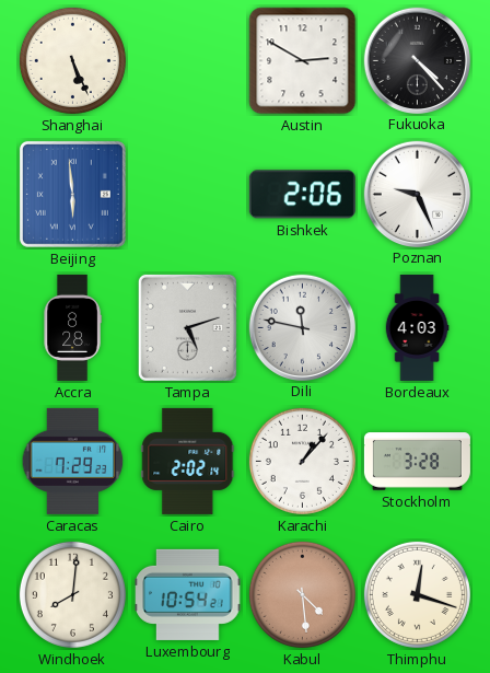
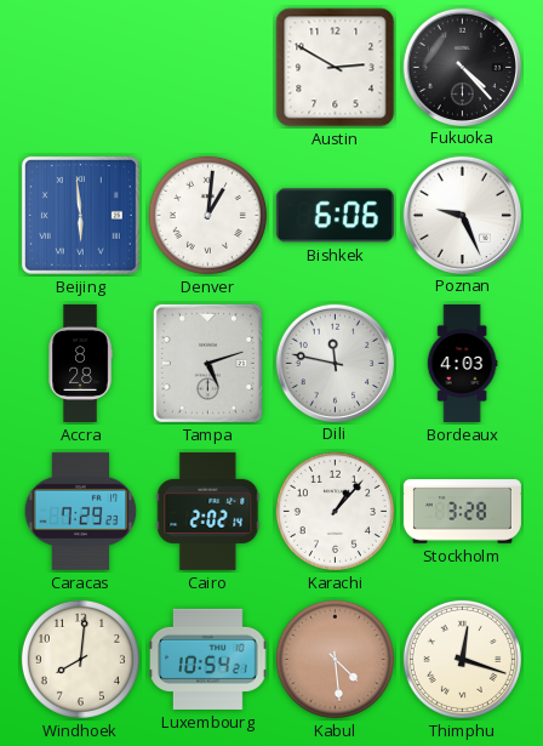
Shanghai: 5:26 -> none (72, 60)
Denver: none -> 1:01 (207, 215)
Bishkek: 2:06 -> 6:06 (335, 216)
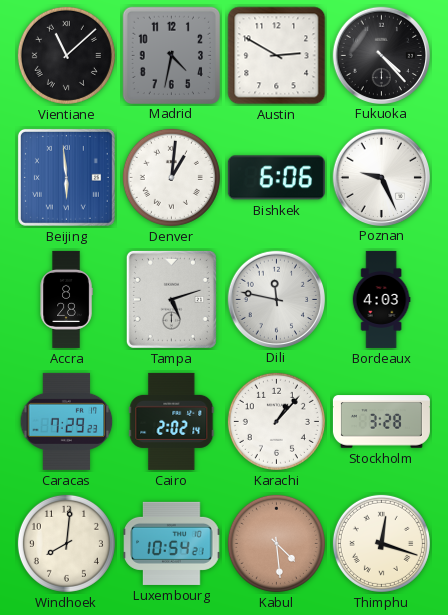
Vientiane: none -> 11:08 (66, 55)
Madrid: none -> 4:32 (171, 55)
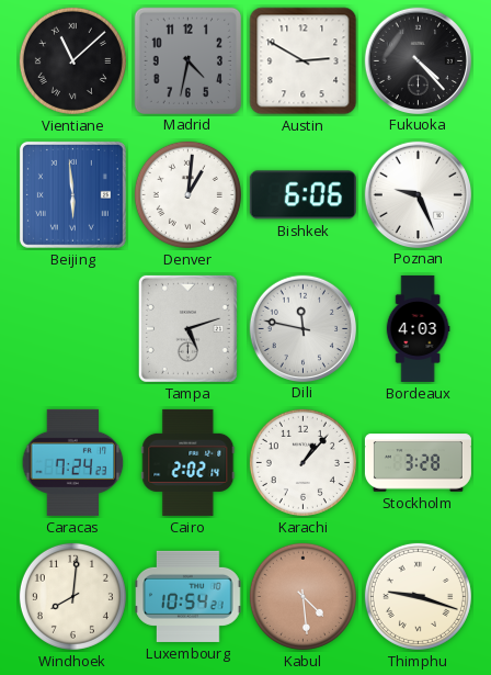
Accra: 8:28 -> none (66, 299)
Caracas: 7:29 -> 7:24 (73, 462)
Thimphu: 12:18 -> 9:18 (418, 596)
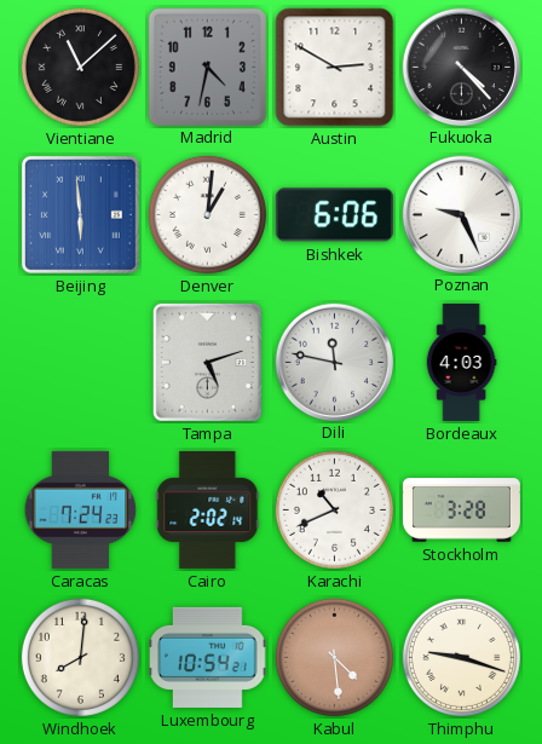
Karachi: 1:07 -> 10:41 (334, 509)
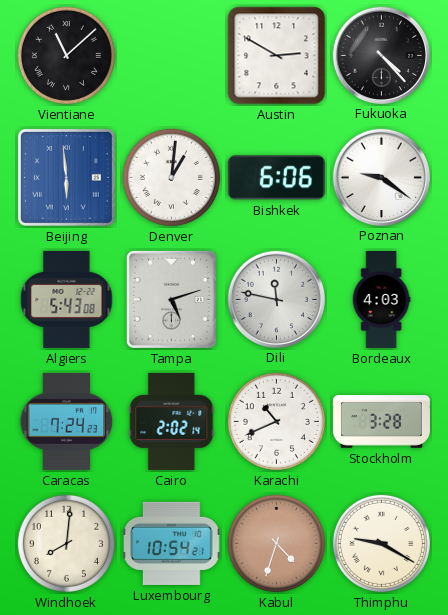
Madrid: 4:32 -> none (207, 67)
Poznan: 9:26 -> 9:21 (381, 177)
Algiers: none -> 5:43 (67, 299)
Kabul: 4:29 -> 4:33 (276, 543)
Thimphu: 9:18 -> 9:20 (381, 543)
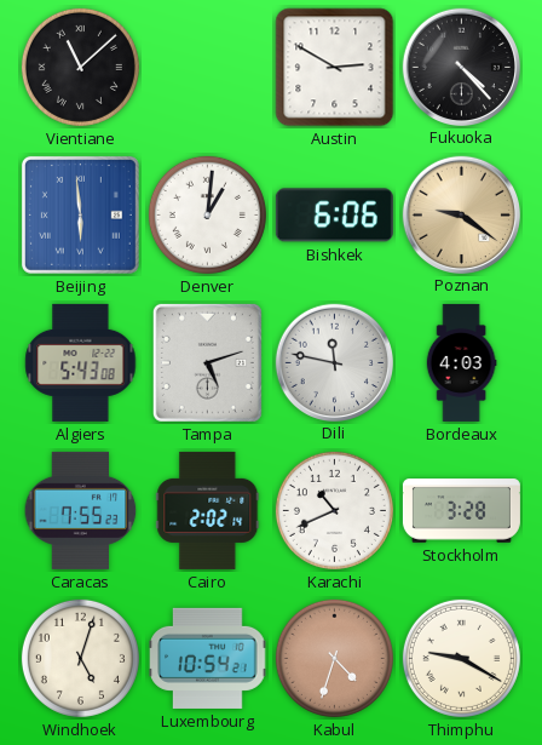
Poznan dial: white -> champagne (461, 214)
Caracas: 7:24 -> 7:55 (81, 510)
Windhoek: 8:01 -> 5:03 (80, 658)
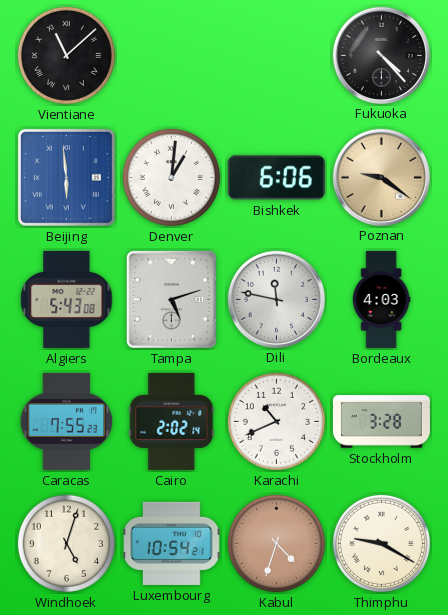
Austin: 2:50 -> none (335, 68)
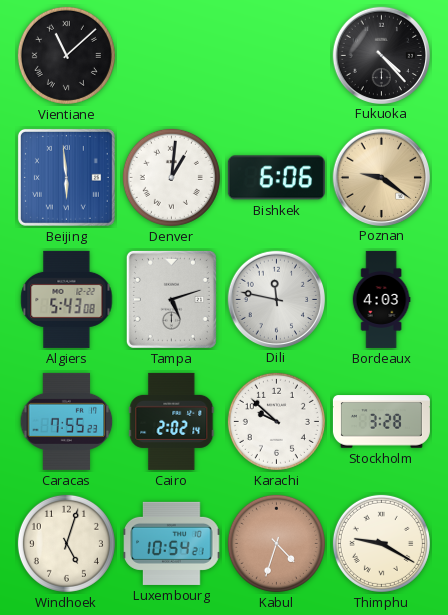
Karachi: 10:41 -> 9:52 (276, 421)
